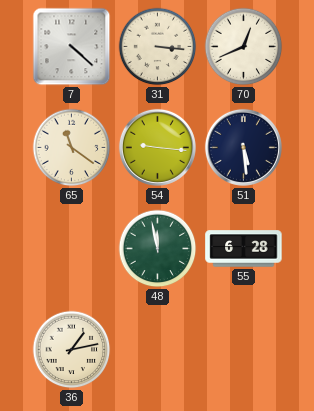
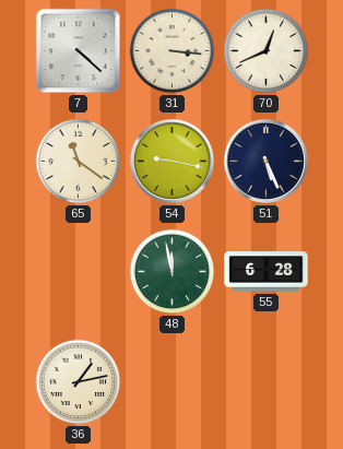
54: 9:16 -> 9:17 (171, 161)
51: 5:29 -> 5:26 (265, 161)
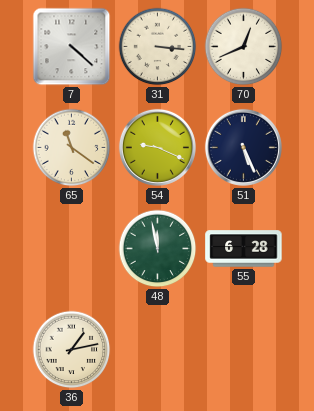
54: 9:17 -> 9:19 (157, 147)
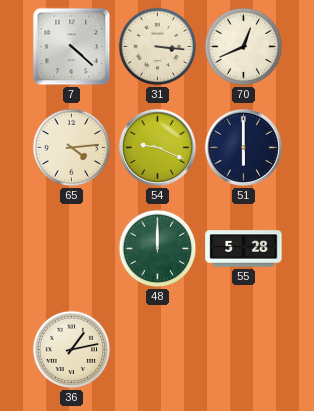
65: 11:21 -> 4:14 (72, 148)
51: 5:26 -> 6:00 (243, 147)
48: 11:58 -> 12:00 (158, 249)
55: 6:28 -> 5:28 (244, 249)
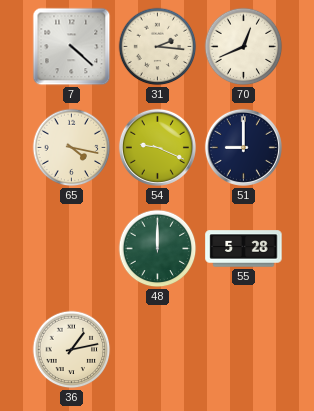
31: 3:16 -> 2:16 (158, 47)
65: 4:14 -> 4:17 (72, 148)
51: 6:00 -> 9:00 (243, 147)
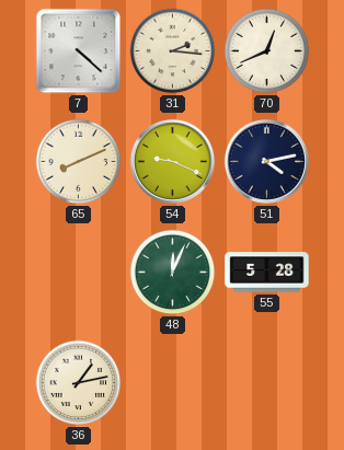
65: 4:17 -> 8:11 (79, 162)
51: 9:00 -> 4:13 (266, 161)
48: 12:00 -> 12:04 (173, 273)
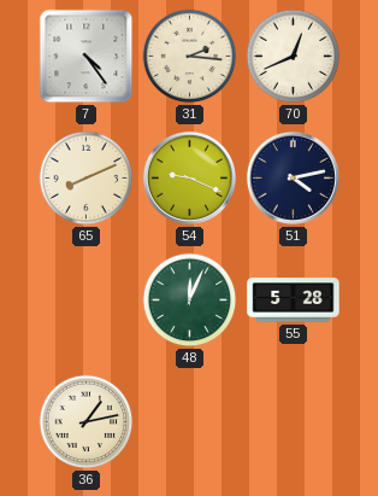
7: 4:22 -> 4:24 (87, 57)
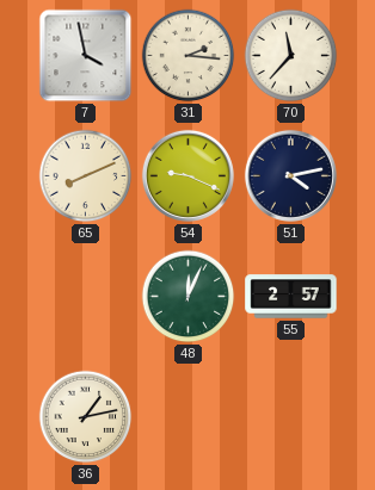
7: 4:24 -> 3:58 (86, 56)
70: 12:41 -> 11:37 (291, 56)
55: 5:28 -> 2:57 (291, 297)
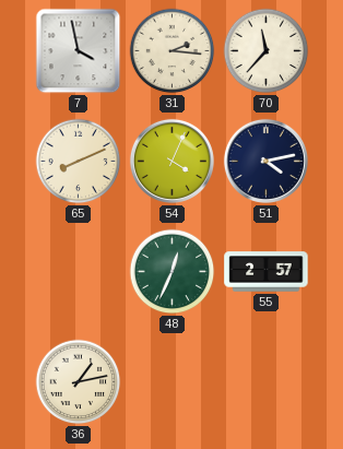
54: 9:19 -> 4:04 (171, 161)
48: 12:04 -> 12:34 (173, 272)
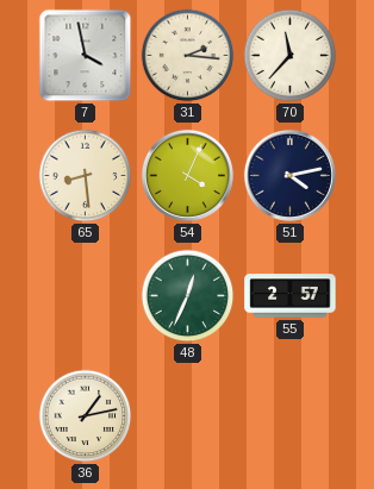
65: 8:11 -> 8:29 (86, 176)
